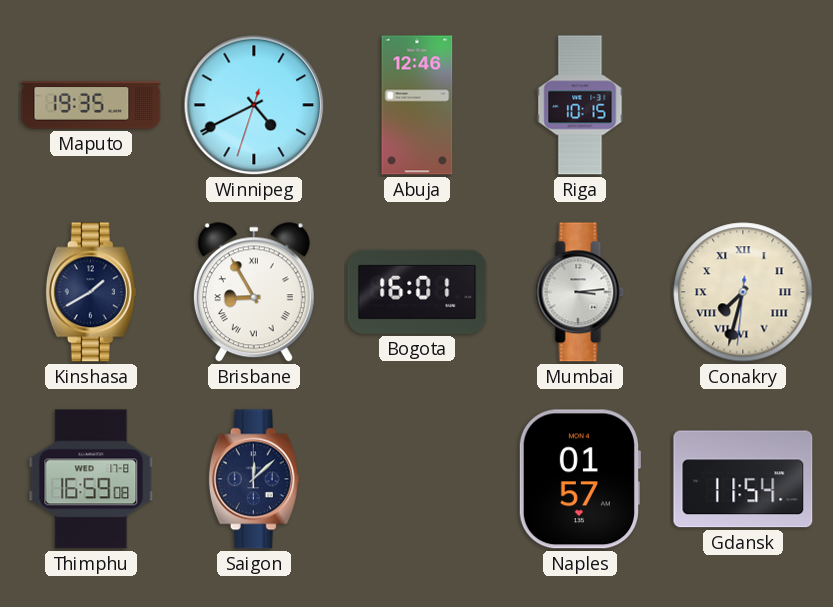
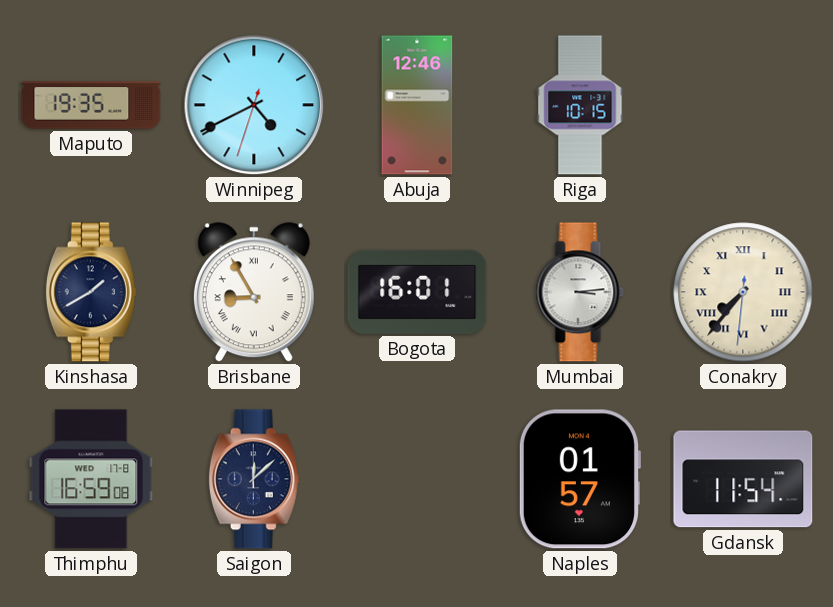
Conakry: 7:32 -> 7:36 (743, 292)
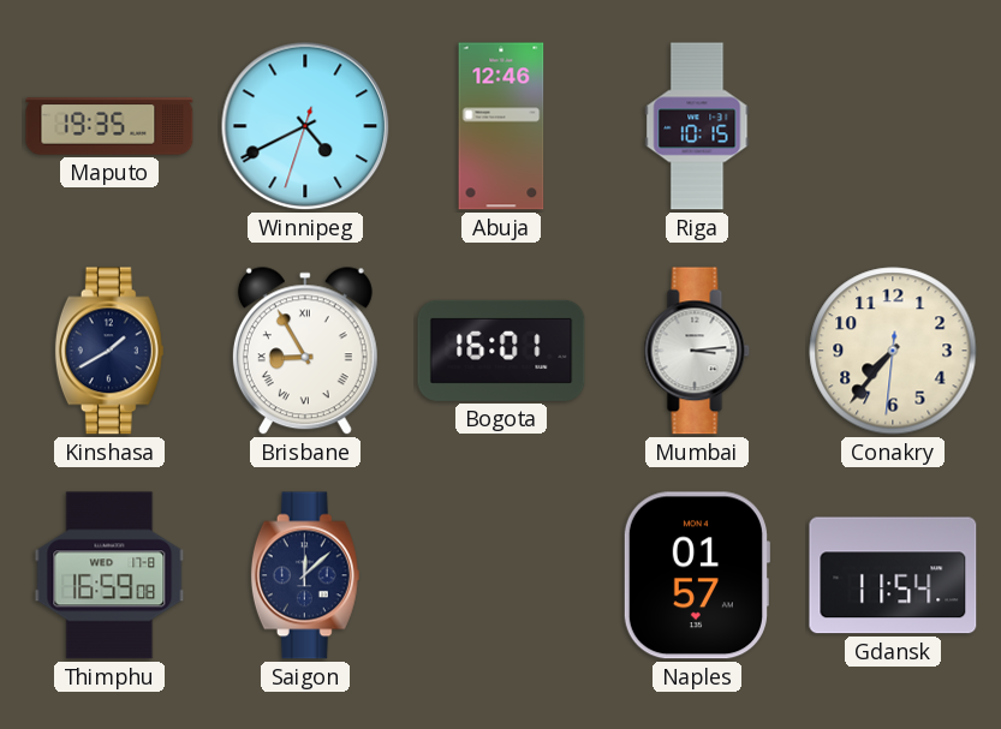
Conakry numerals: Roman -> Arabic (893, 351)
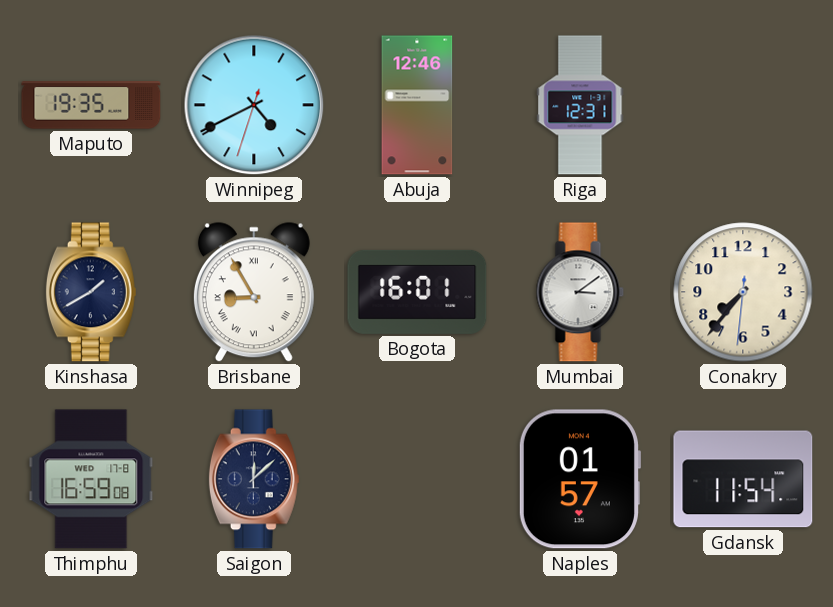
Riga: 10:15 -> 12:31 (580, 105)
Mumbai: 3:14 -> 3:09 (580, 292)
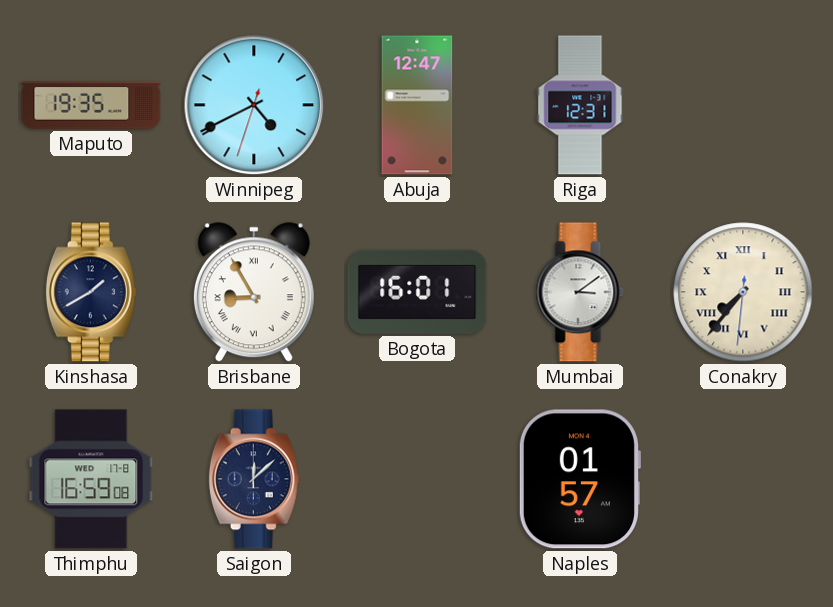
Abuja: 12:46 -> 12:47 (417, 105)
Conakry numerals: Arabic -> Roman (743, 292)
Gdansk: 11:54 -> none (743, 479)
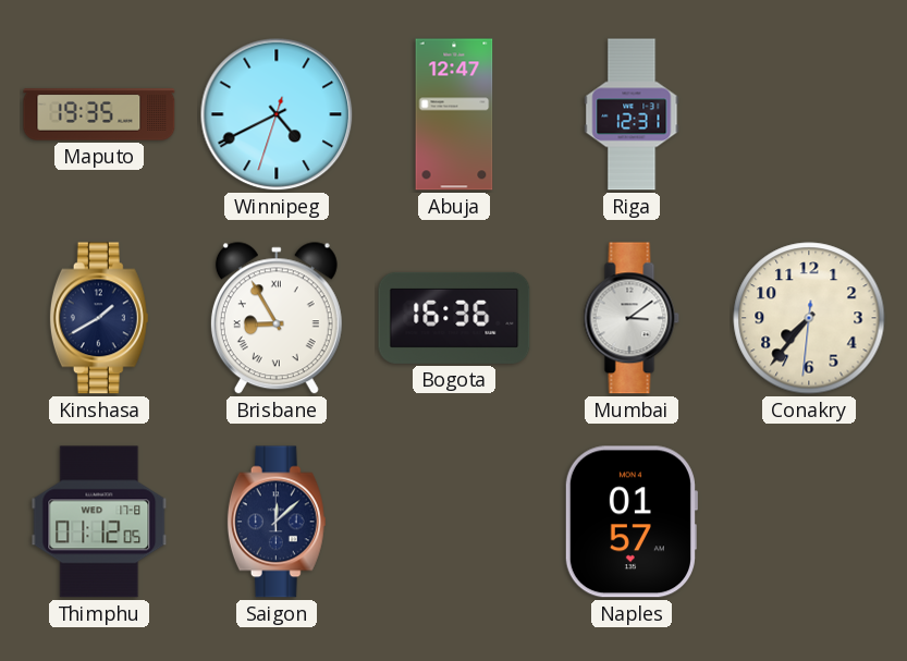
Bogota: 16:01 -> 16:36 (454, 318)
Conakry numerals: Roman -> Arabic (809, 318)
Thimphu: 16:59 -> 01:12 (99, 522)
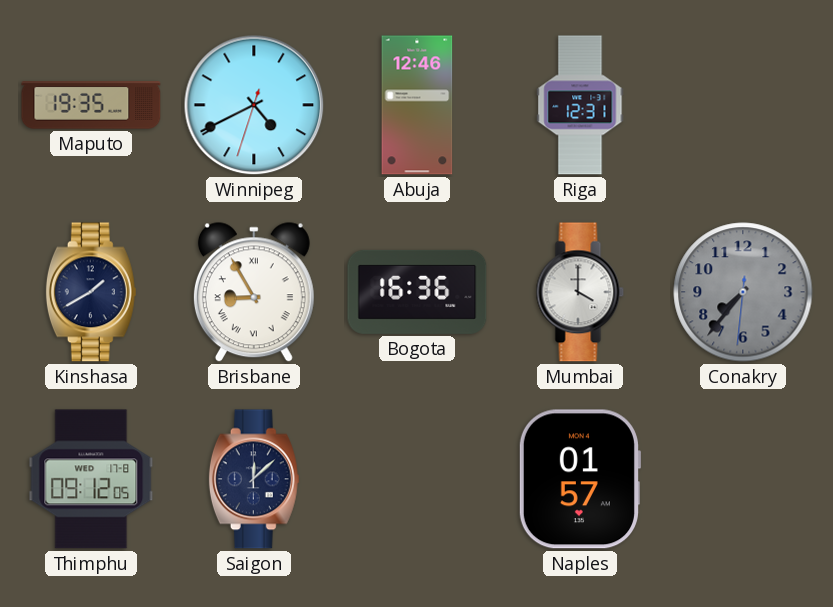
Abuja: 12:47 -> 12:46 (417, 105)
Mumbai: 3:09 -> 4:00 (580, 292)
Conakry dial: cream -> grey (743, 292)
Thimphu: 01:12 -> 09:12 (91, 479)
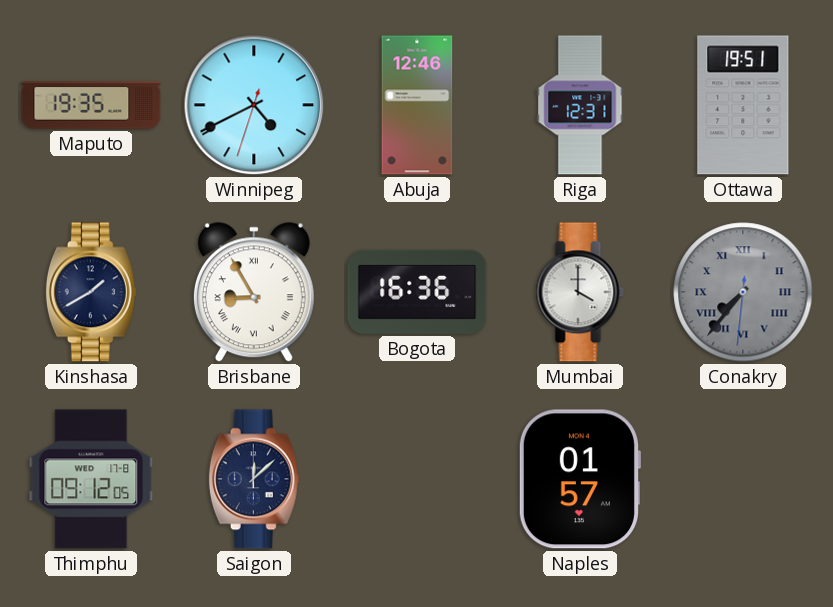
Ottawa: none -> 19:51 (743, 105)
Conakry numerals: Arabic -> Roman (743, 292)
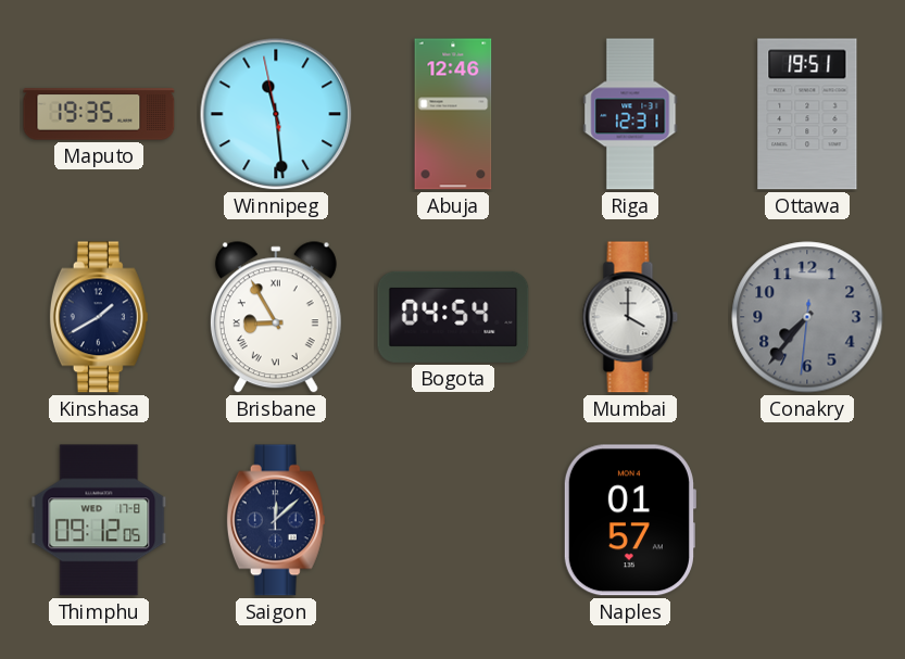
Winnipeg: 4:40 -> 11:28 (276, 114)
Bogota: 16:36 -> 04:54 (453, 317)
Conakry numerals: Roman -> Arabic (807, 317)
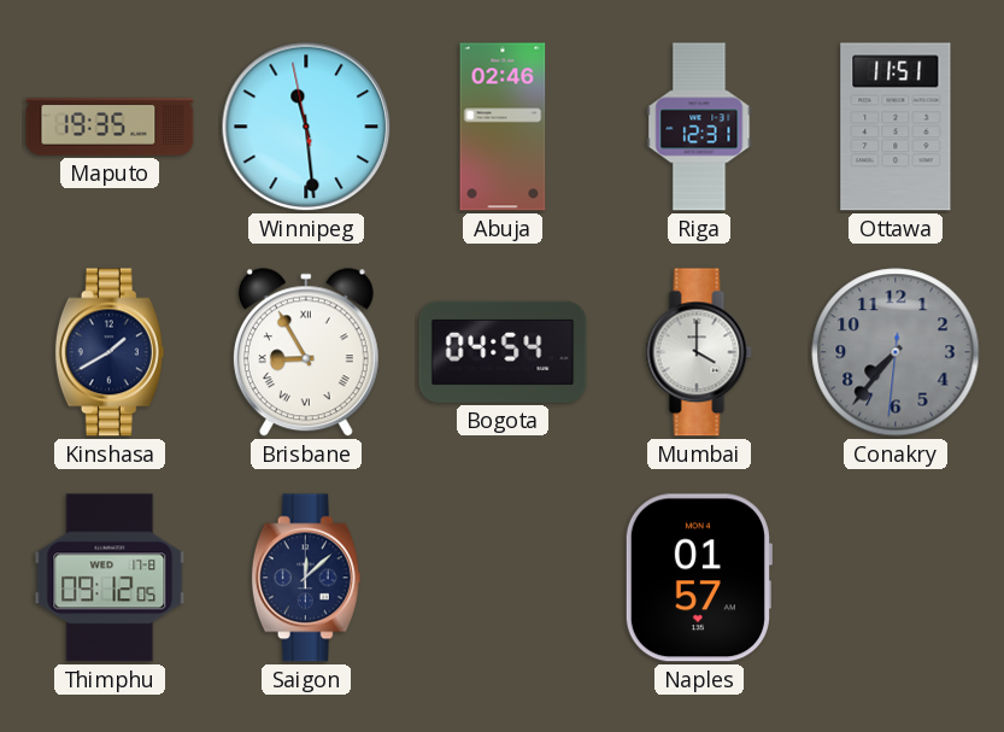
Abuja: 12:46 -> 02:46 (503, 127)
Ottawa: 19:51 -> 11:51 (896, 127)
